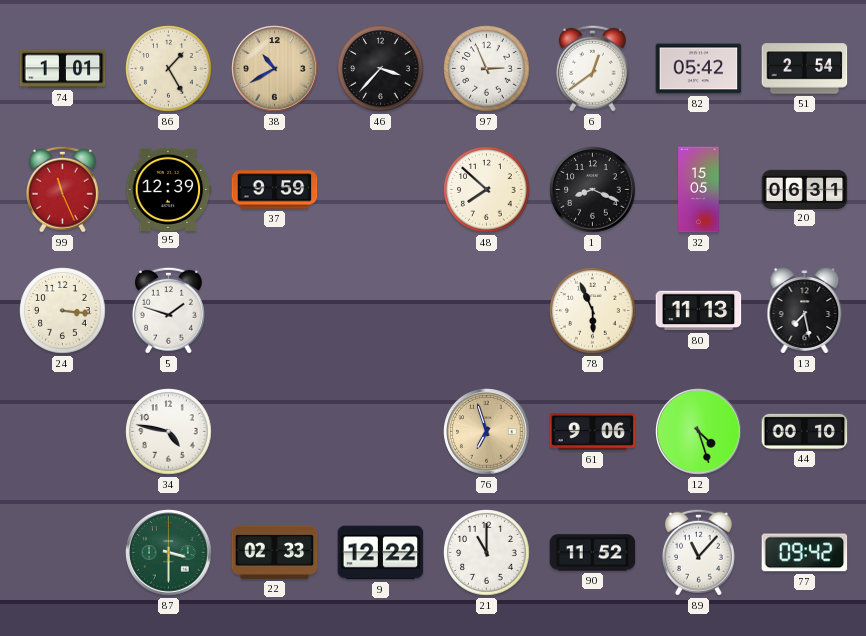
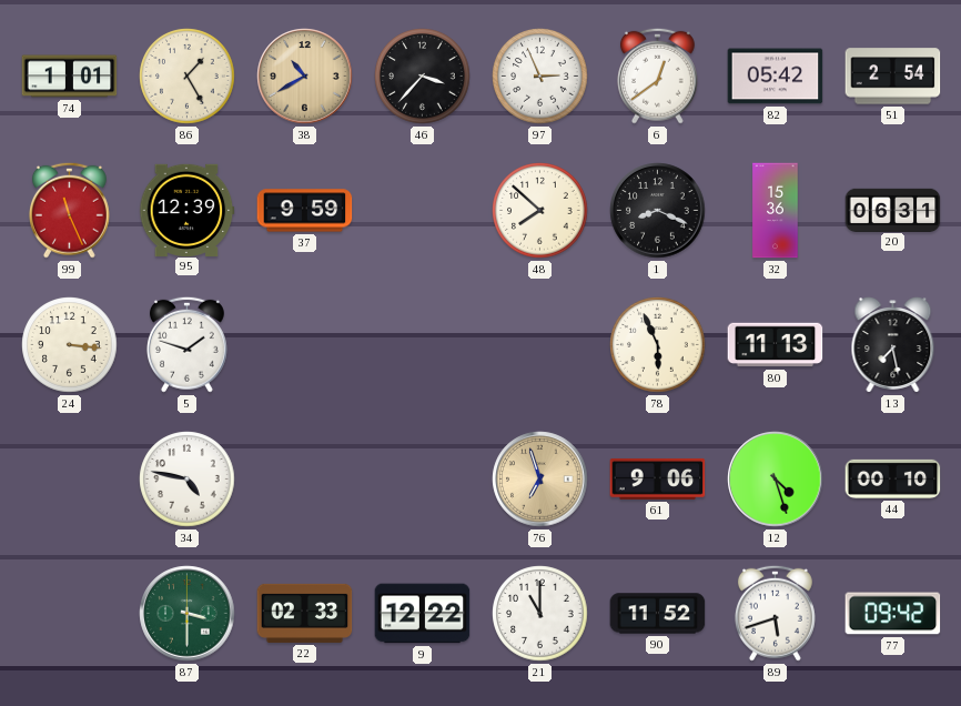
32: 15:05 -> 15:36 (776, 211)
89: 11:07 -> 5:42 (775, 613)
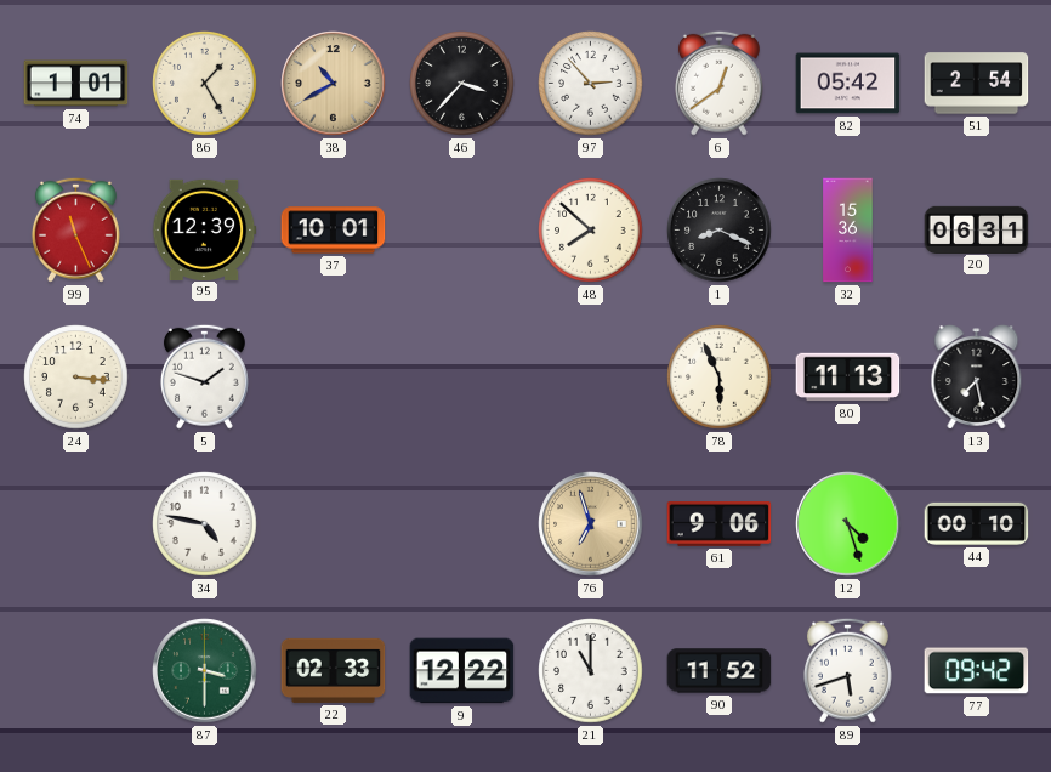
97: 2:56 -> 2:53 (591, 84)
37: 9:59 -> 10:01 (334, 231)
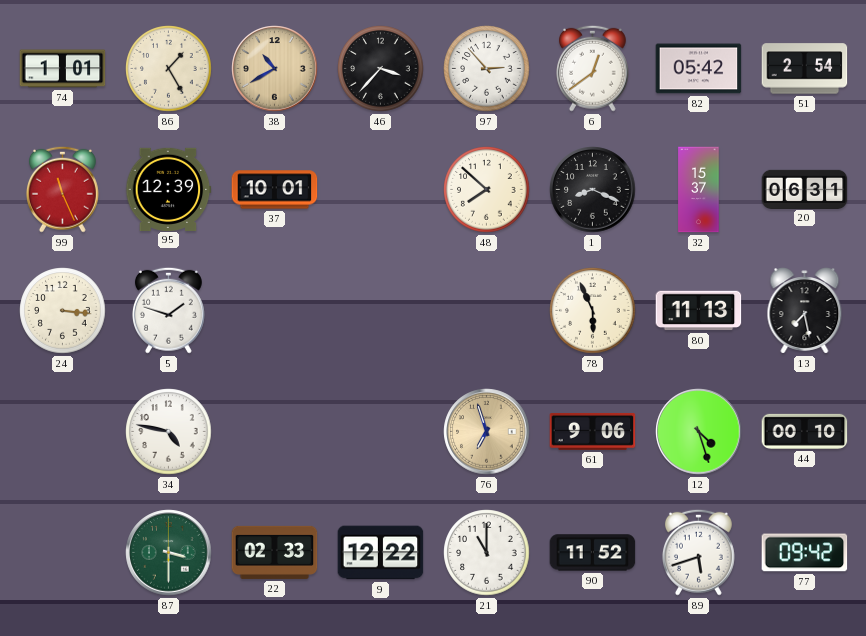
32: 15:36 -> 15:37 (699, 190)
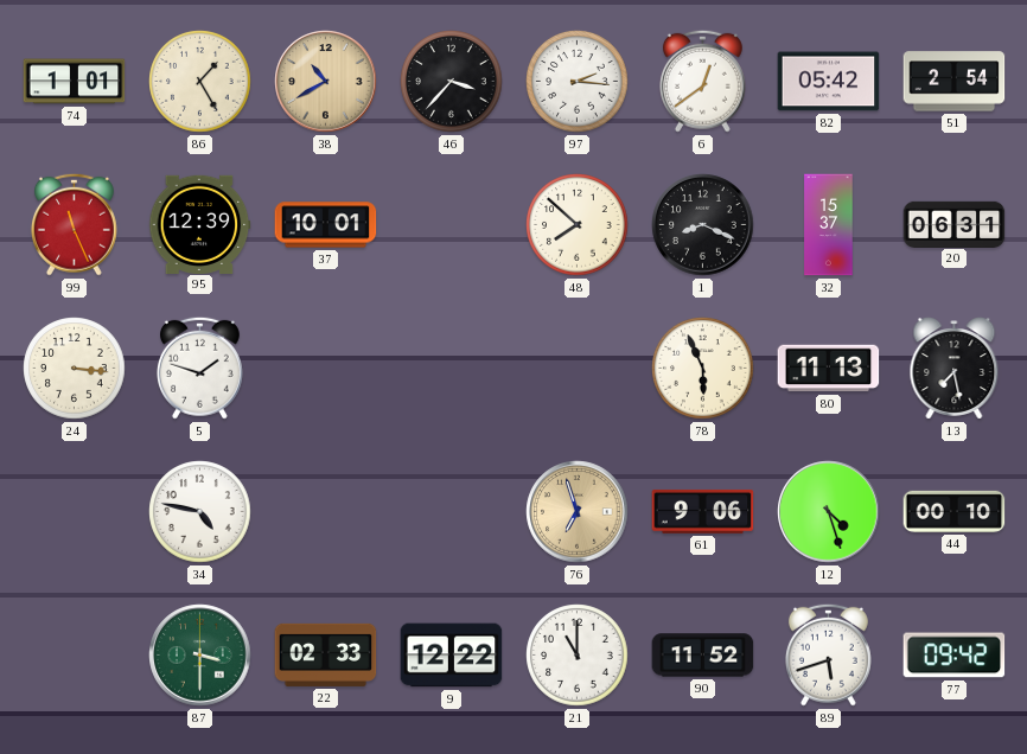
97: 2:53 -> 2:16 (578, 82)
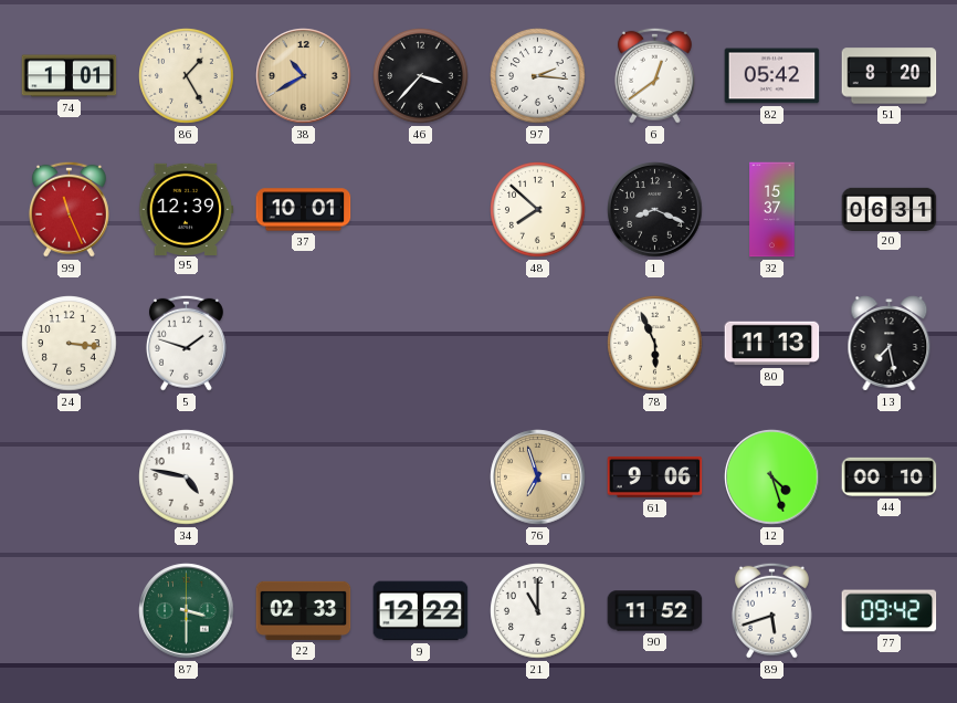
51: 2:54 -> 8:20 (890, 76)
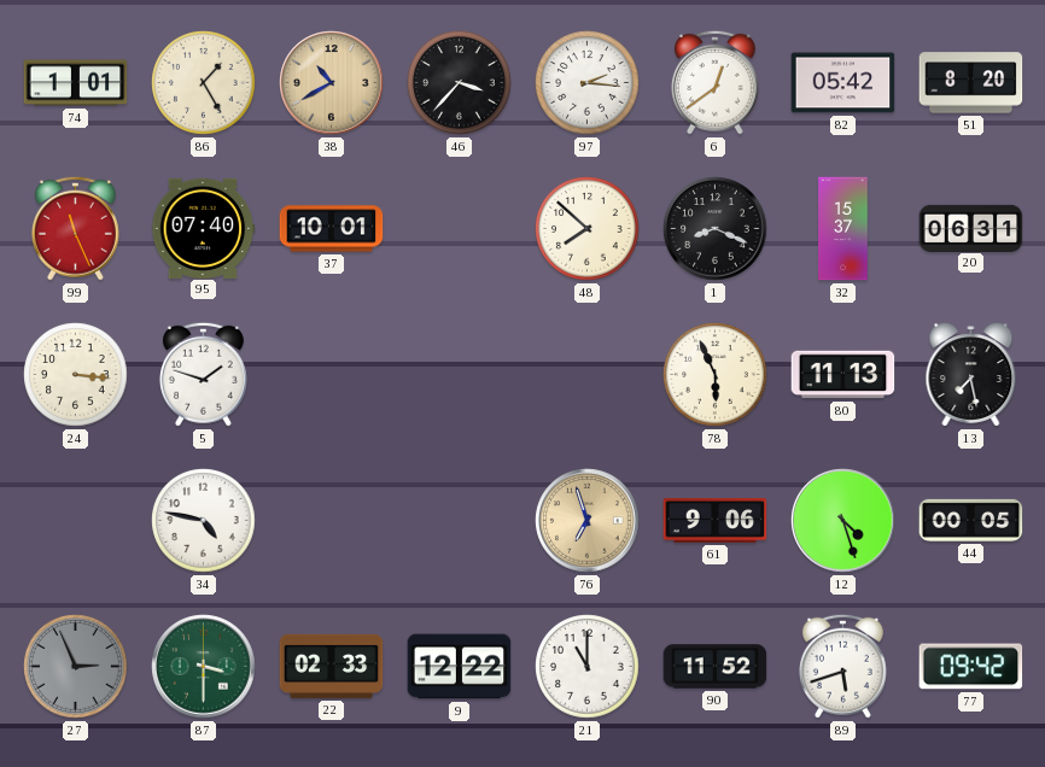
95: 12:39 -> 07:40 (204, 228)
44: 00:10 -> 00:05 (971, 520)
27: none -> 2:56 (76, 667)
